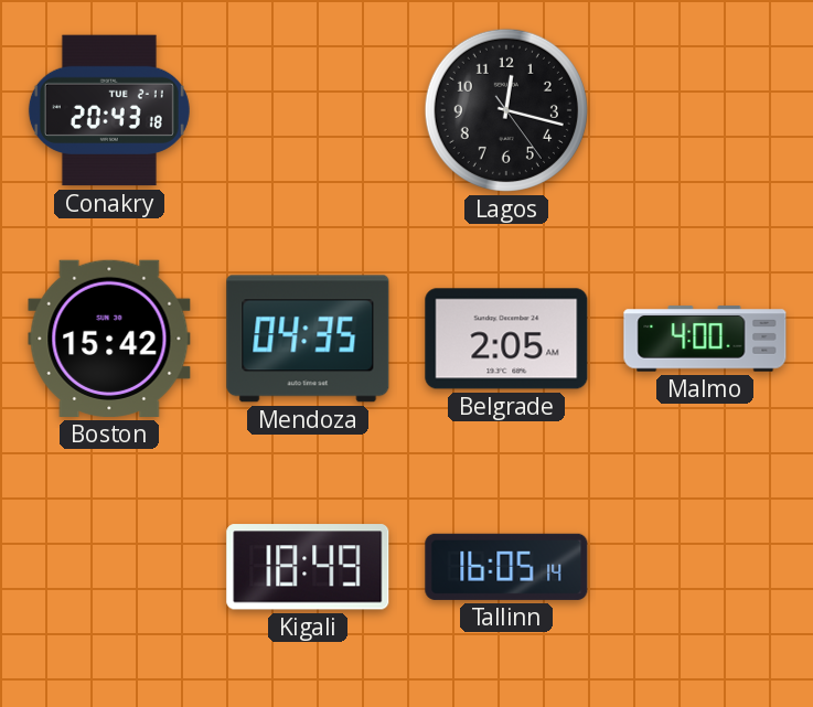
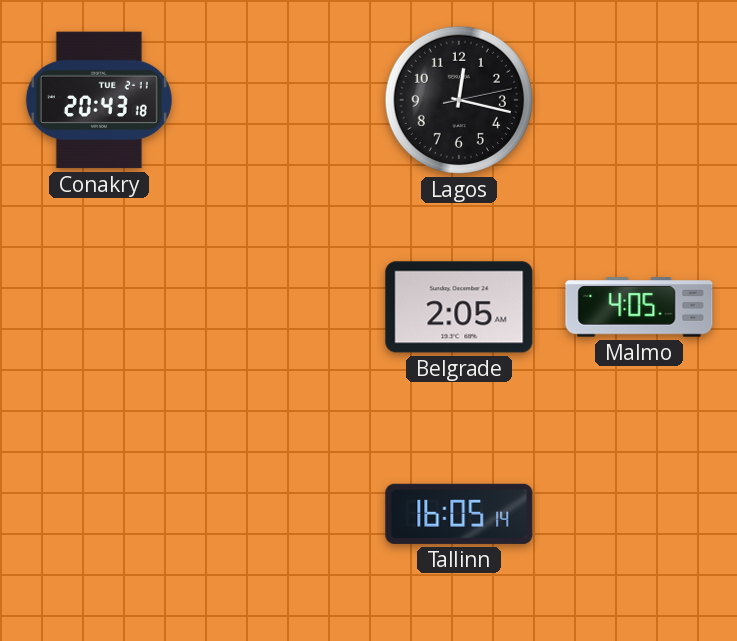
Lagos: 12:17:24 -> 12:17:13 (459, 100)
Boston: 15:42 -> none (109, 339)
Mendoza: 04:35 -> none (308, 339)
Malmo: 4:00 -> 4:05 (639, 307)
Kigali: 18:49 -> none (308, 567)
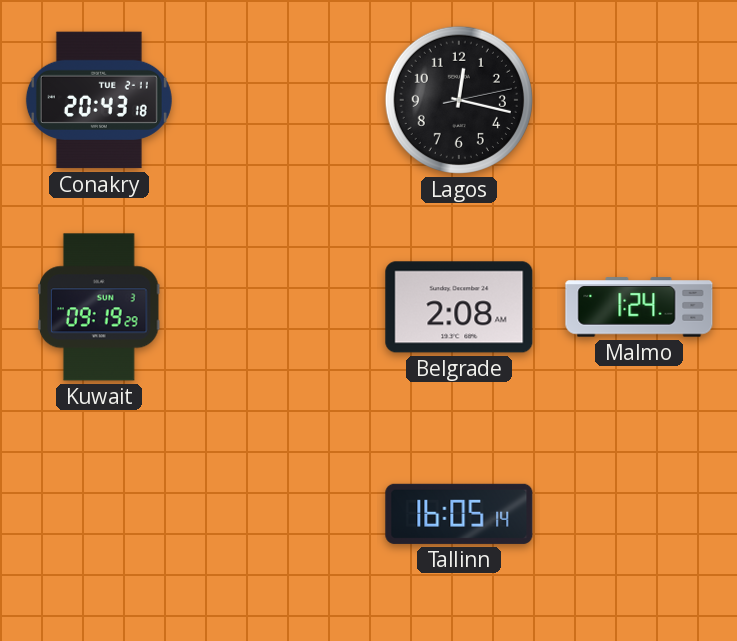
Kuwait: none -> 09:19 (99, 307)
Belgrade: 2:05 -> 2:08 (459, 307)
Malmo: 4:05 -> 1:24 (639, 307)
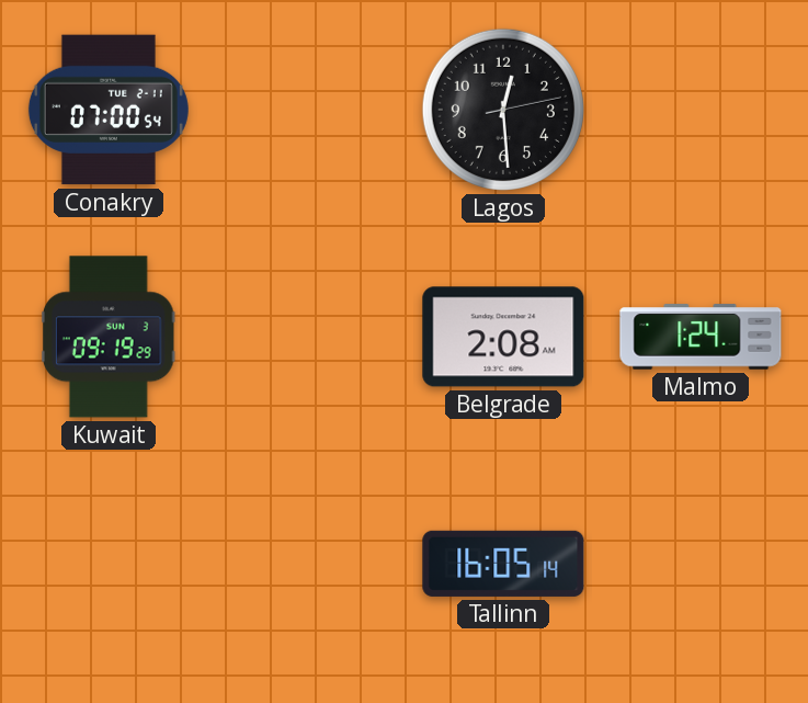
Conakry: 20:43 -> 07:00 (109, 110)
Lagos: 12:17 -> 12:29 (503, 110)
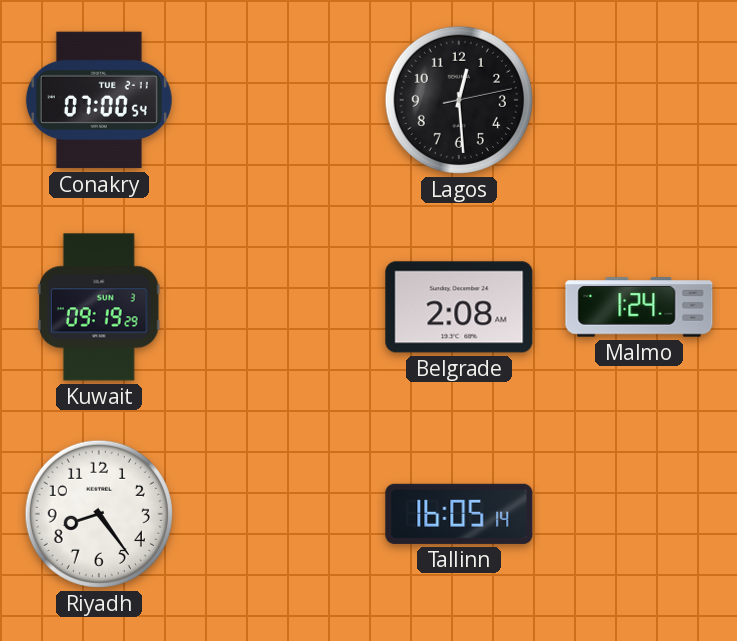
Riyadh: none -> 8:24 (99, 514)
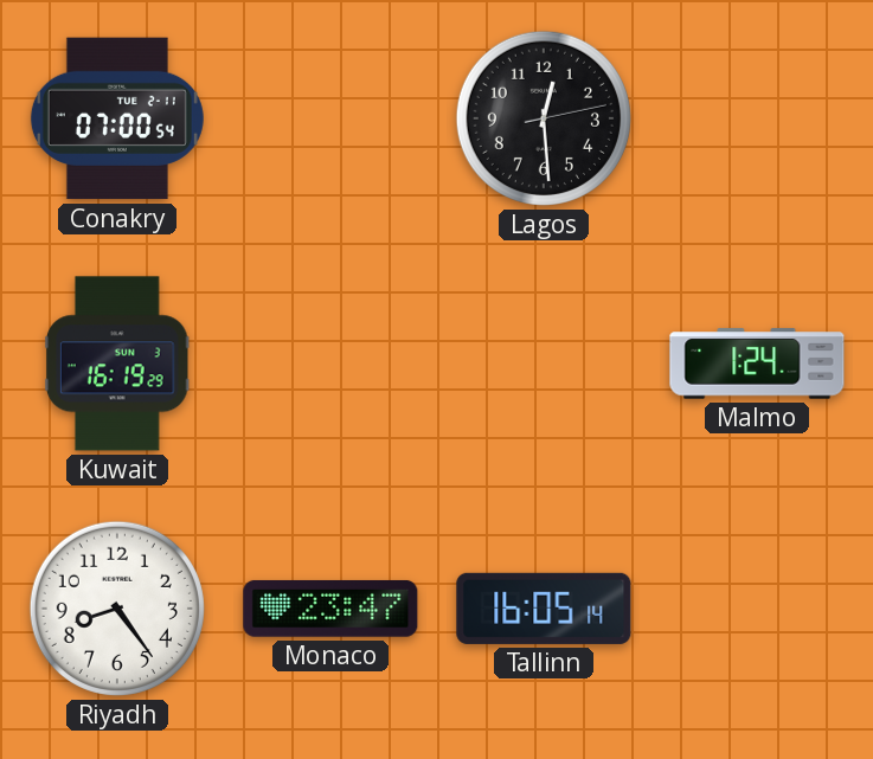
Kuwait: 09:19 -> 16:19 (117, 364)
Belgrade: 2:08 -> none (459, 307)
Monaco: none -> 23:47 (330, 609)
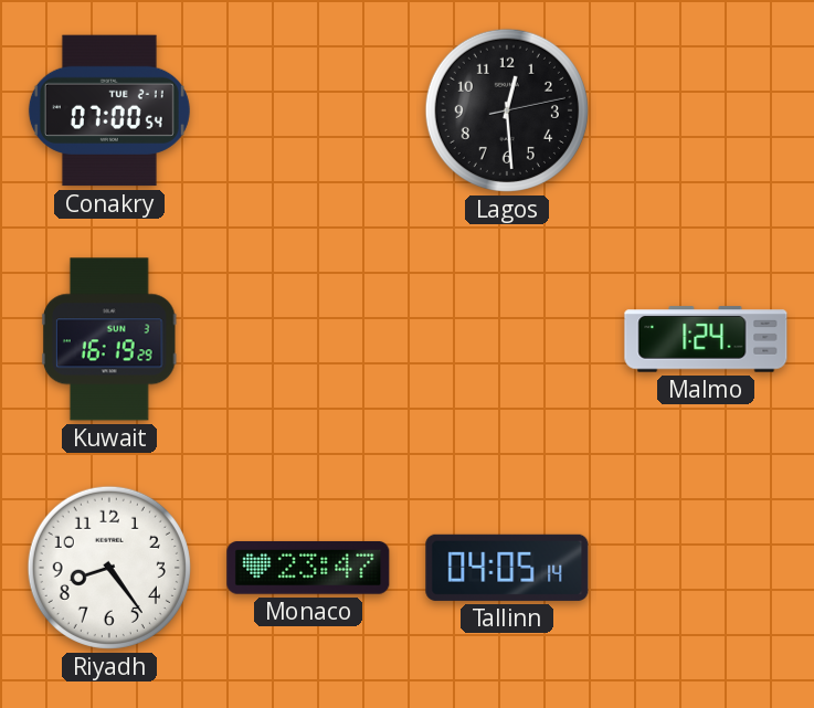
Tallinn: 16:05 -> 04:05 (507, 568)
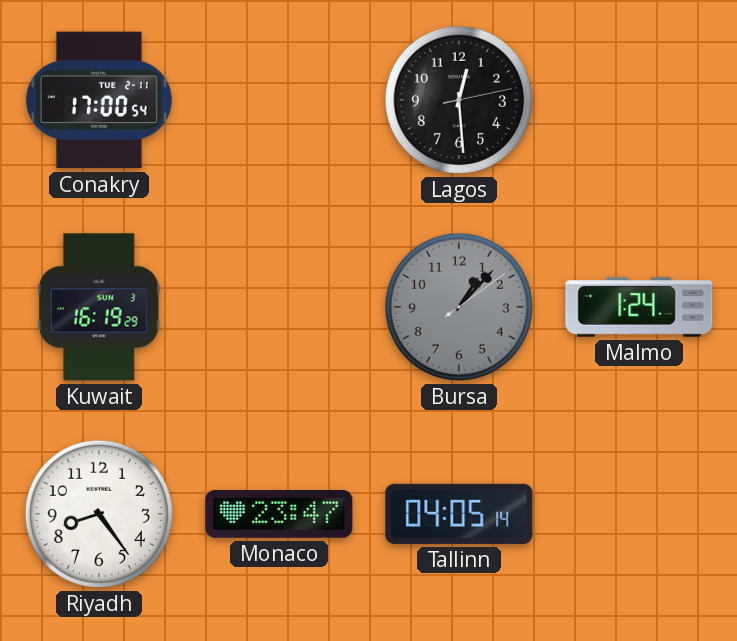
Conakry: 07:00 -> 17:00 (99, 100)
Bursa: none -> 1:07 (459, 307)
